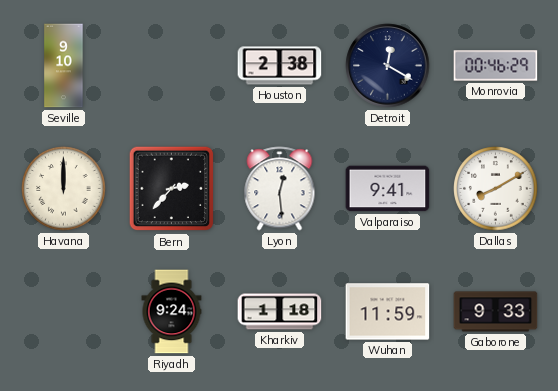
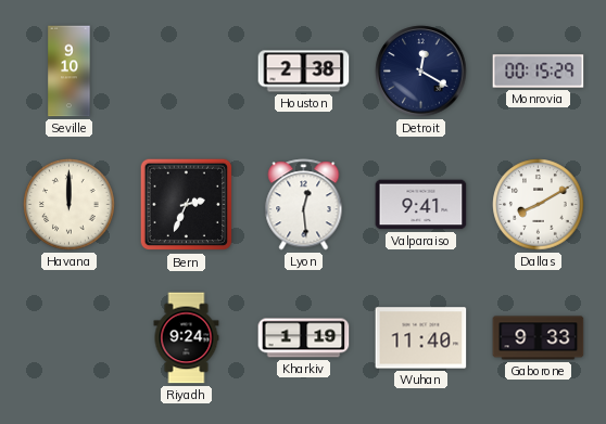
Monrovia: 00:46 -> 00:15 (539, 72)
Bern: 2:37 -> 2:34 (187, 205)
Kharkiv: 1:18 -> 1:19 (304, 338)
Wuhan: 11:59 -> 11:40 (421, 338)
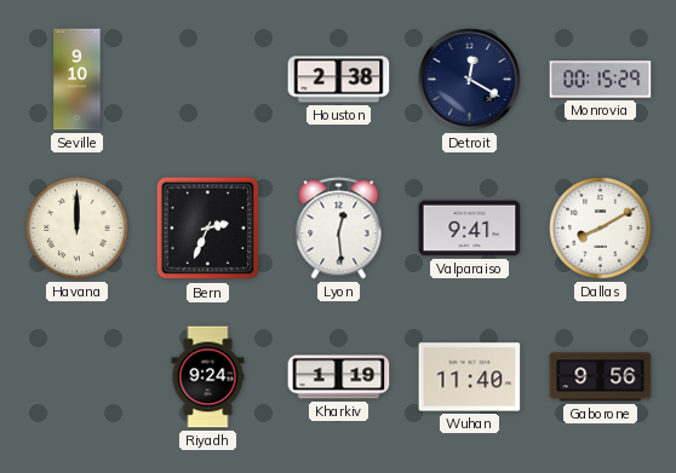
Gaborone: 9:33 -> 9:56 (601, 377)
